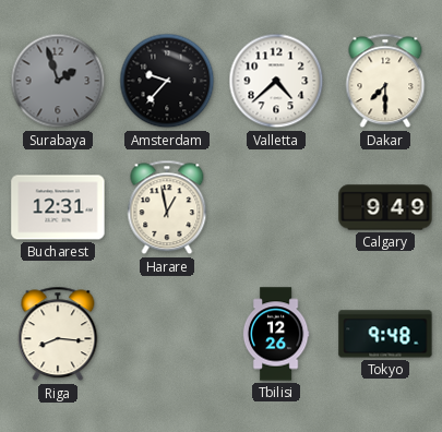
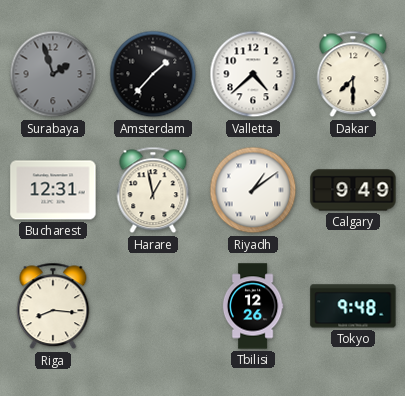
Amsterdam: 9:37 -> 1:37 (153, 74)
Riyadh: none -> 1:09 (253, 190)
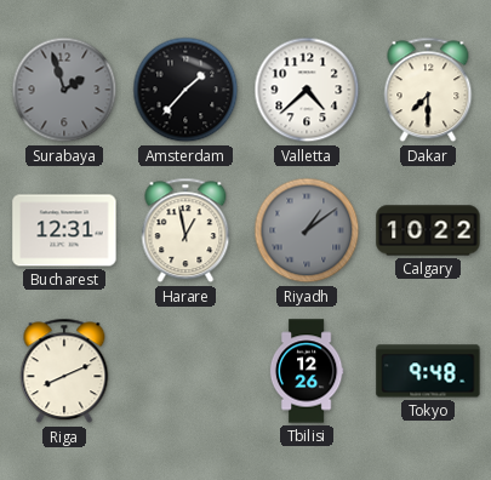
Riyadh dial: white -> grey (307, 230)
Calgary: 9:49 -> 10:22 (428, 230)
Riga: 8:16 -> 8:11 (64, 371)
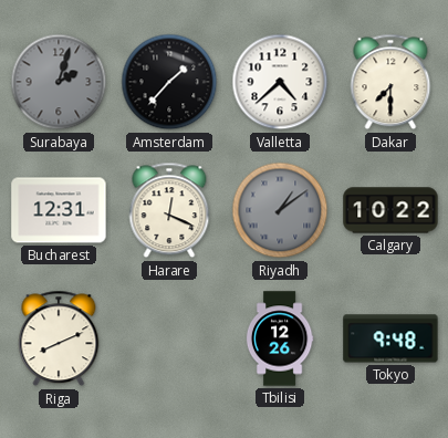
Surabaya: 1:57 -> 2:03 (59, 82)
Harare: 12:58 -> 12:19 (169, 210)
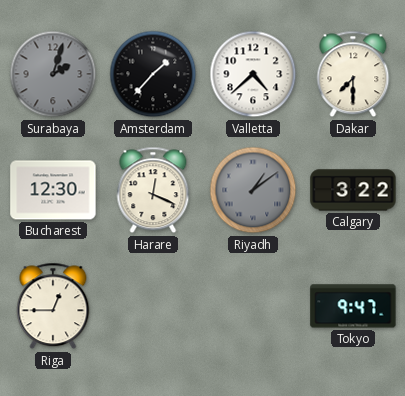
Bucharest: 12:31 -> 12:30 (53, 190)
Calgary: 10:22 -> 3:22 (353, 190)
Riga: 8:11 -> 12:45 (53, 306)
Tbilisi: 12:26 -> none (280, 338)
Tokyo: 9:48 -> 9:47 (353, 306)
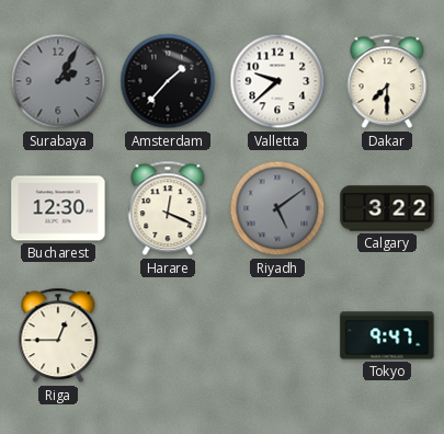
Surabaya: 2:03 -> 2:05 (58, 81)
Valletta: 4:38 -> 9:38 (277, 81)
Riyadh: 1:09 -> 5:09 (277, 208)
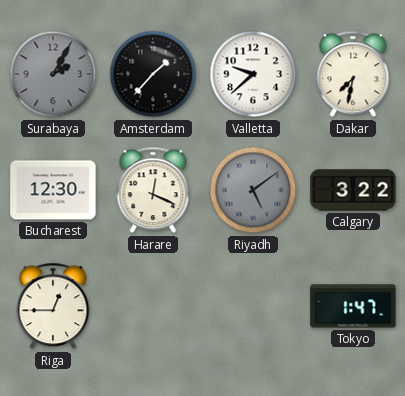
Dakar: 7:30 -> 7:32 (353, 74)
Tokyo: 9:47 -> 1:47 (353, 306)
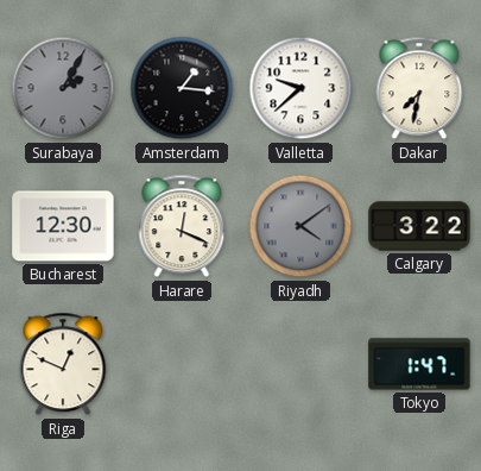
Amsterdam: 1:37 -> 1:16 (182, 88)
Riyadh: 5:09 -> 4:09 (300, 226)
Riga: 12:45 -> 12:49 (63, 364)
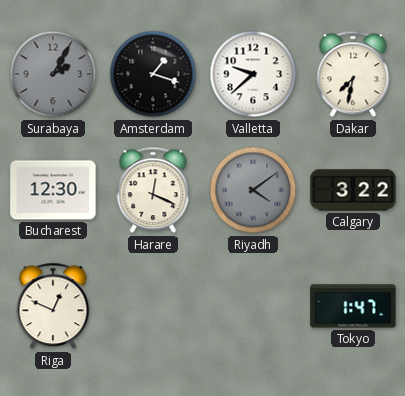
Amsterdam: 1:16 -> 1:18 (153, 74)
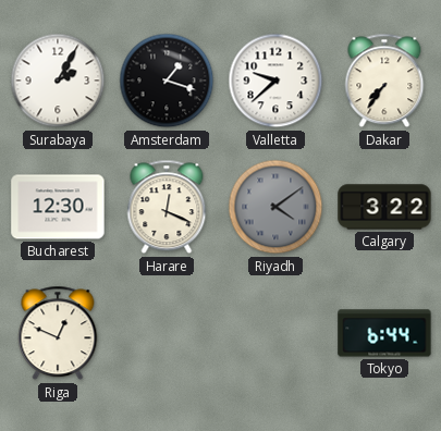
Surabaya dial: grey -> white (58, 81)
Dakar: 7:32 -> 7:36 (384, 81)
Tokyo: 1:47 -> 6:44 (384, 333)
